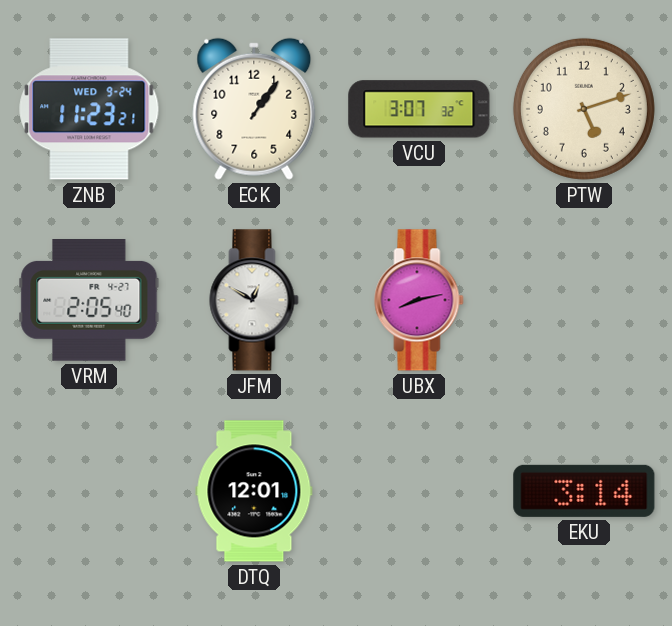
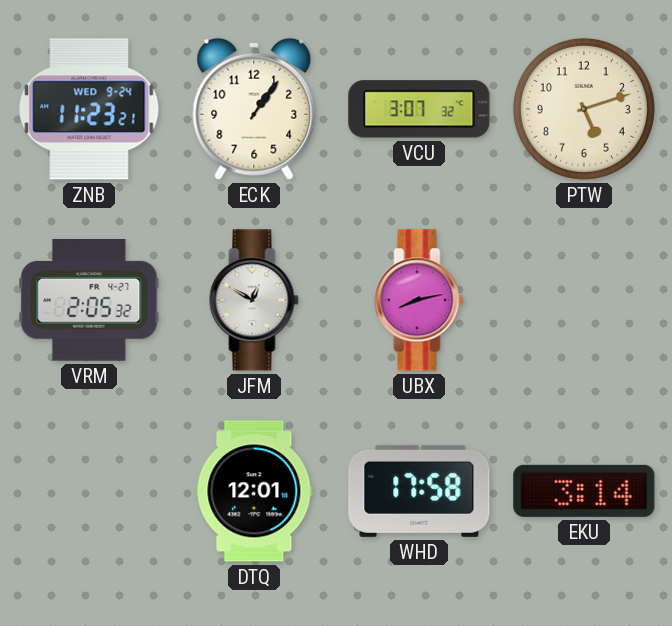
VRM: 2:05:40 -> 2:05:32 (89, 301)
WHD: none -> 17:58 (419, 491)
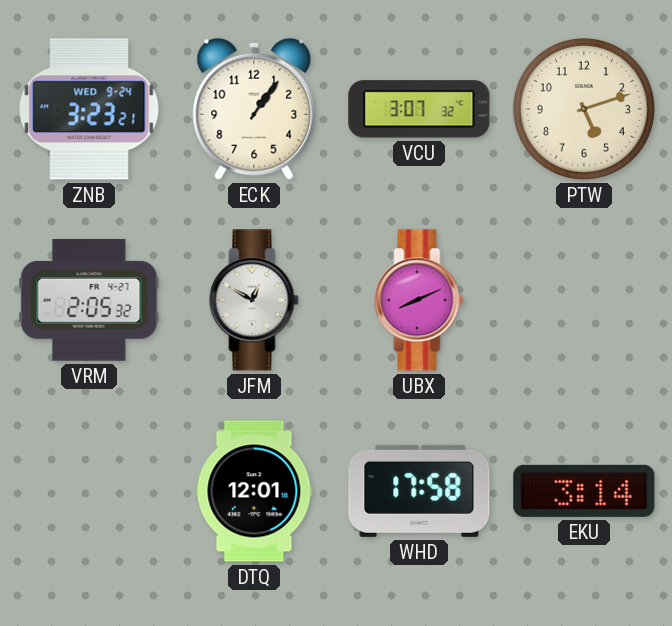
ZNB: 11:23 -> 3:23 (89, 109)
UBX: 8:13 -> 8:11 (419, 300)
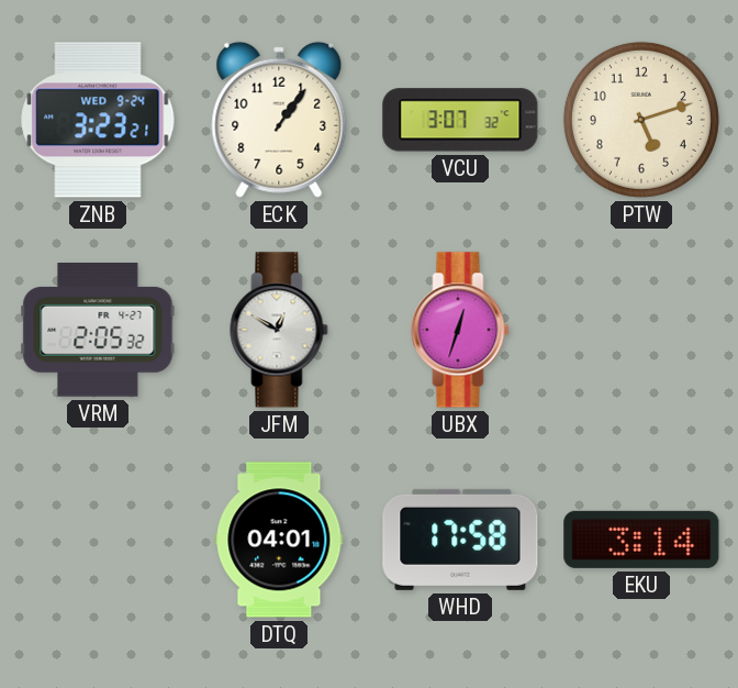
UBX: 8:11 -> 12:33 (460, 330)
DTQ: 12:01 -> 04:01 (279, 540)
